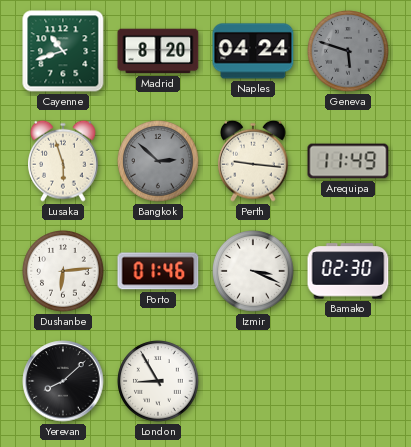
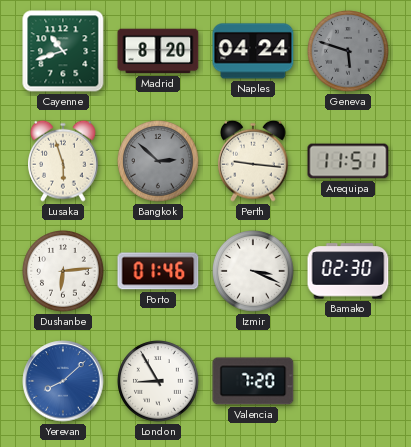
Arequipa: 11:49 -> 11:51 (348, 161)
Yerevan dial: black -> blue (63, 381)
Valencia: none -> 7:20 (253, 381)
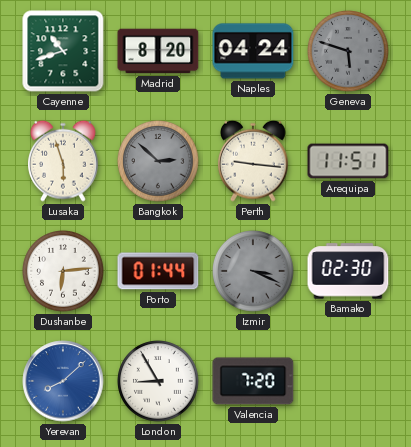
Porto: 01:46 -> 01:44 (158, 271)
Izmir dial: white -> grey (253, 271)
